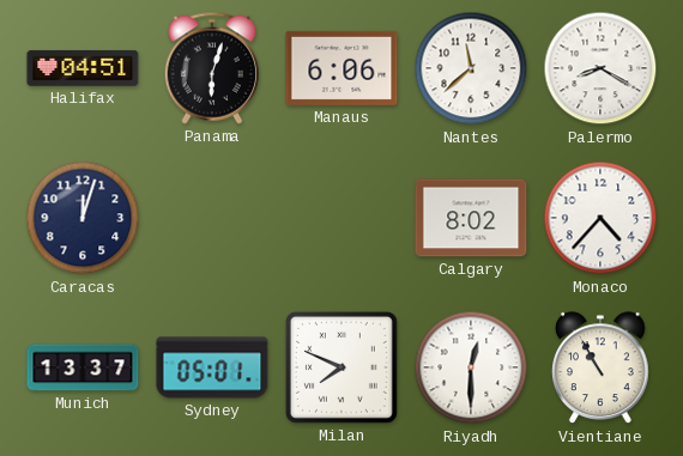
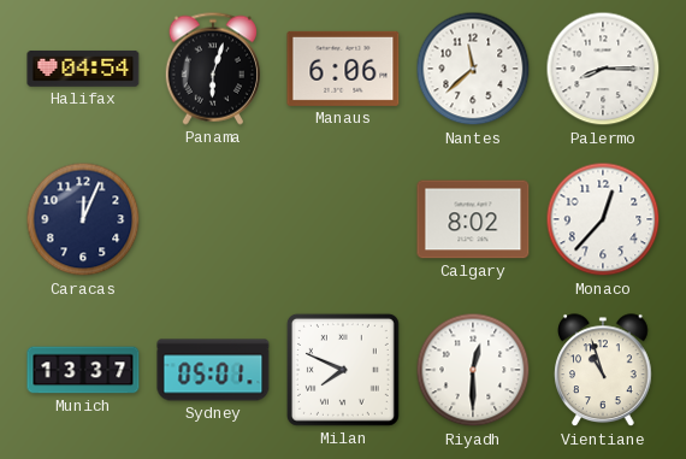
Halifax: 04:51 -> 04:54 (83, 69)
Palermo: 8:20 -> 8:15 (603, 69)
Caracas: 12:03 -> 12:04 (83, 219)
Monaco: 4:37 -> 12:37 (603, 219)
Vientiane: 10:55 -> 10:57 (604, 371)
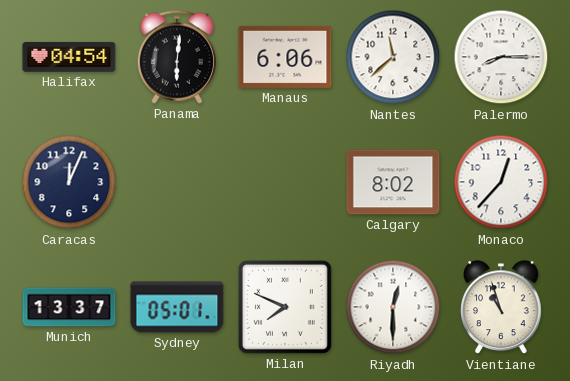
Panama: 6:03 -> 6:01 (177, 57)
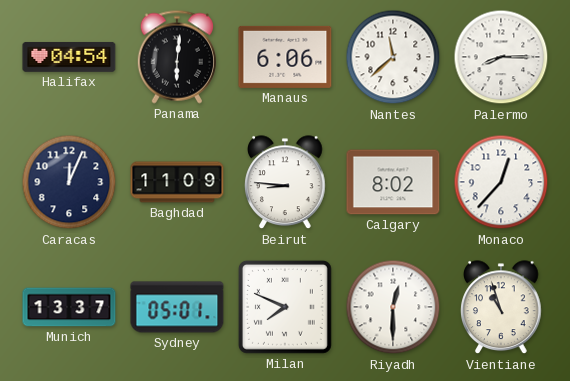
Baghdad: none -> 11:09 (177, 182)
Beirut: none -> 8:46 (286, 183)
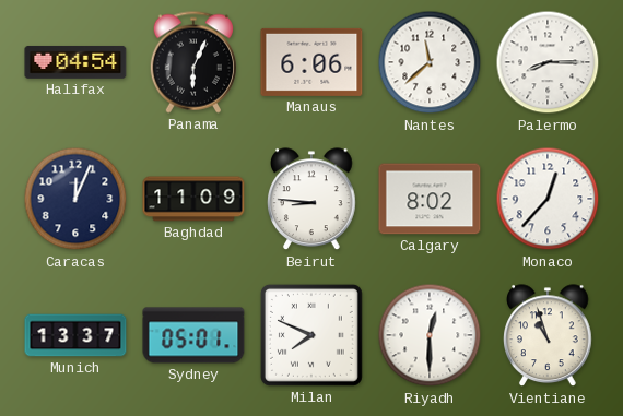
Panama: 6:01 -> 6:04 (193, 62)
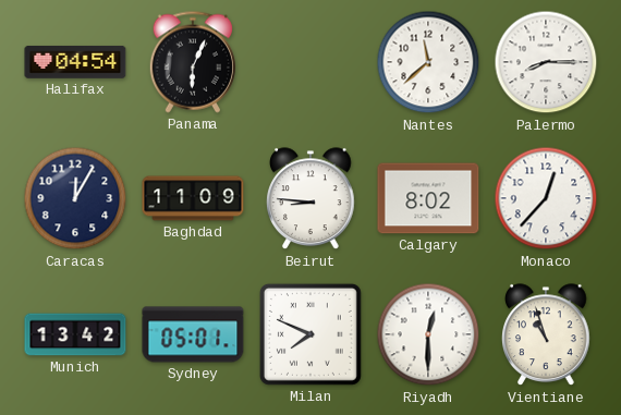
Manaus: 6:06 -> none (311, 62)
Caracas: 12:04 -> 12:05 (75, 198)
Munich: 13:37 -> 13:42 (75, 334)
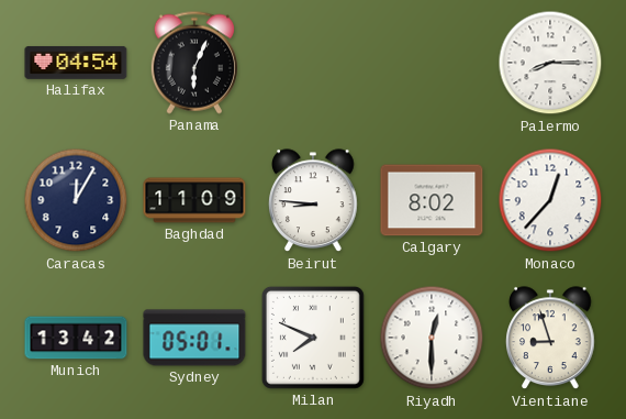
Nantes: 11:38 -> none (428, 62)
Vientiane: 10:57 -> 8:57 (551, 339)
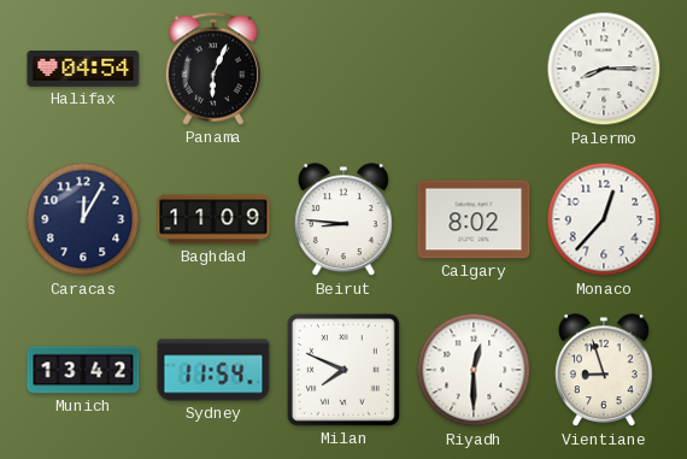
Sydney: 05:01 -> 11:54 (213, 370)
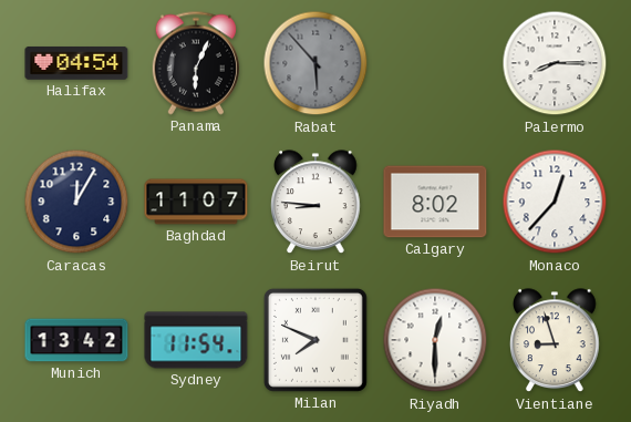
Rabat: none -> 5:53 (316, 63)
Baghdad: 11:09 -> 11:07 (196, 202)
